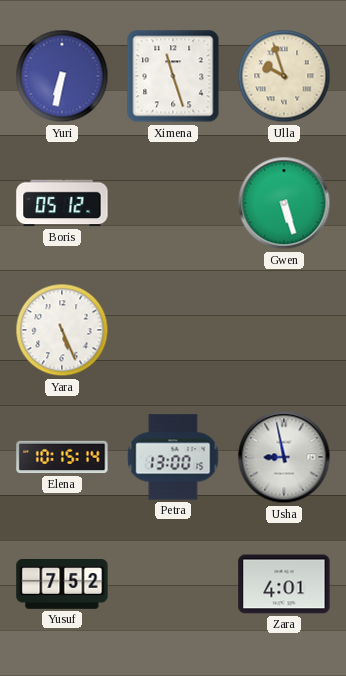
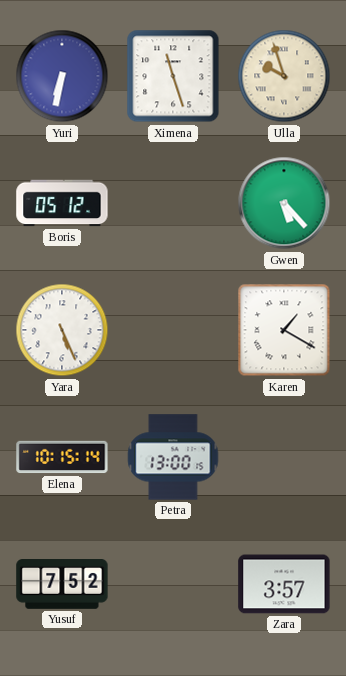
Gwen: 5:27 -> 5:23 (284, 203)
Karen: none -> 1:20 (284, 330)
Usha: 8:58 -> none (284, 457)
Zara: 4:01 -> 3:57 (284, 584)
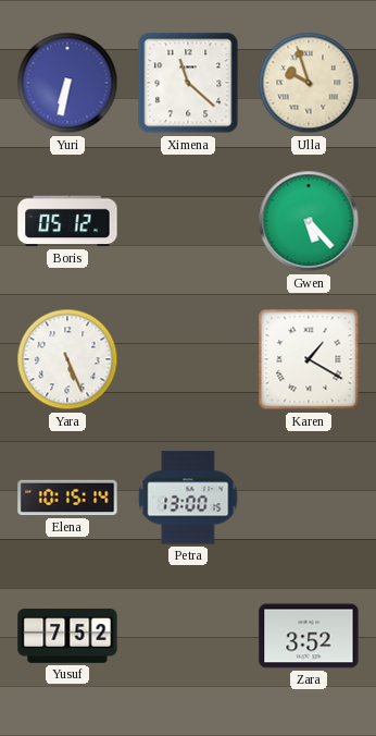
Ximena: 11:27 -> 11:22 (188, 83)
Zara: 3:57 -> 3:52 (309, 636)
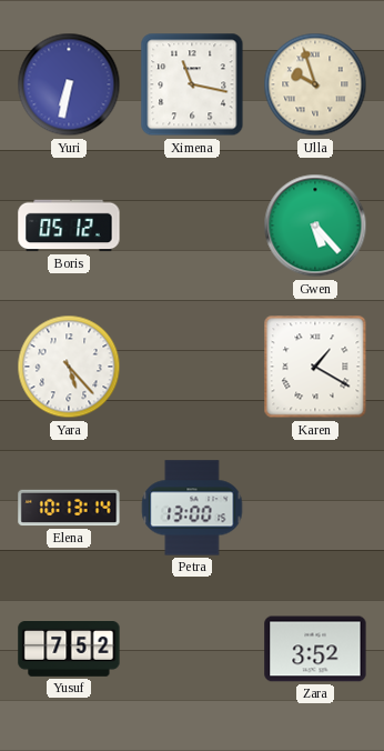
Ximena: 11:22 -> 11:17 (192, 84)
Yara: 5:26 -> 5:23 (69, 367)
Elena: 10:15 -> 10:13 (69, 508)
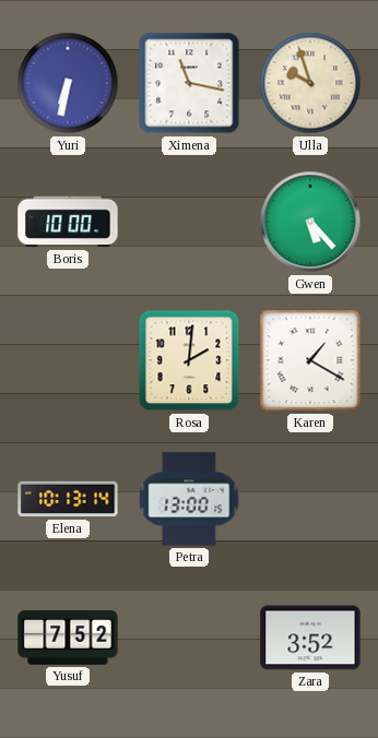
Boris: 05:12 -> 10:00 (68, 222)
Yara: 5:23 -> none (69, 367)
Rosa: none -> 2:01 (189, 360)
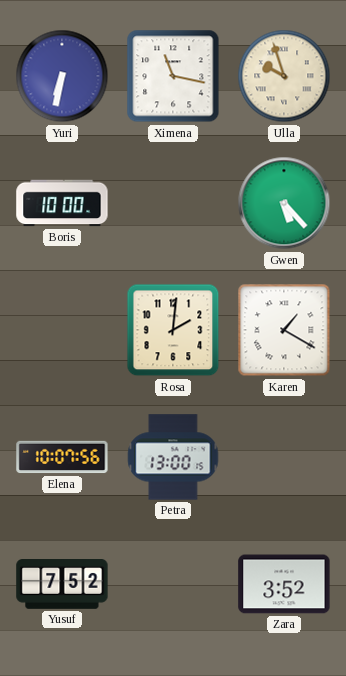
Elena: 10:13 -> 10:07 (62, 457)
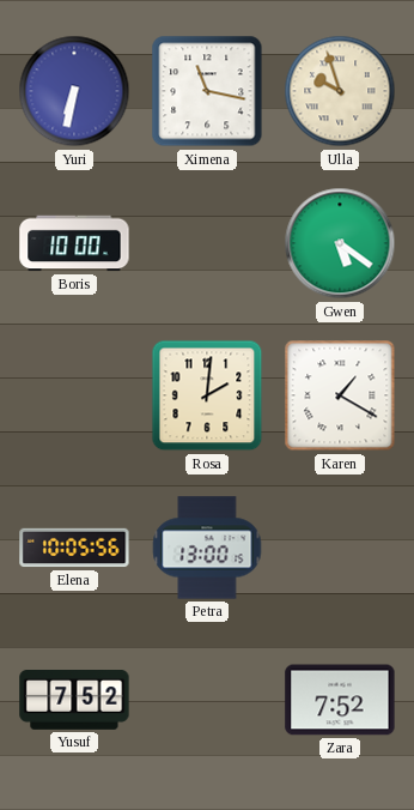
Gwen: 5:23 -> 5:21 (340, 243)
Elena: 10:07 -> 10:05 (74, 548)
Zara: 3:52 -> 7:52 (340, 700)
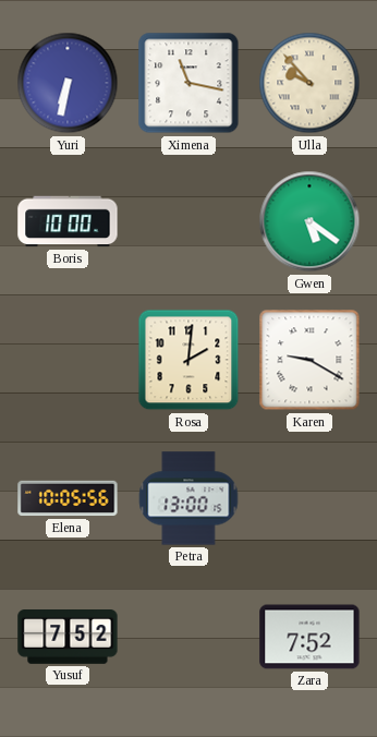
Ulla: 9:57 -> 9:53 (309, 83)
Karen: 1:20 -> 9:20 (309, 360)
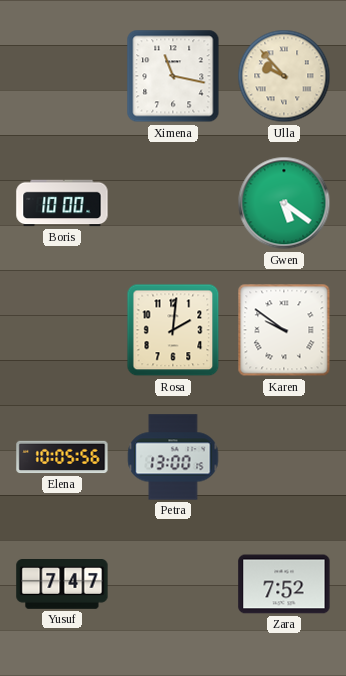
Yuri: 6:32 -> none (68, 83)
Karen: 9:20 -> 9:51 (284, 330)
Yusuf: 7:52 -> 7:47 (62, 585)
